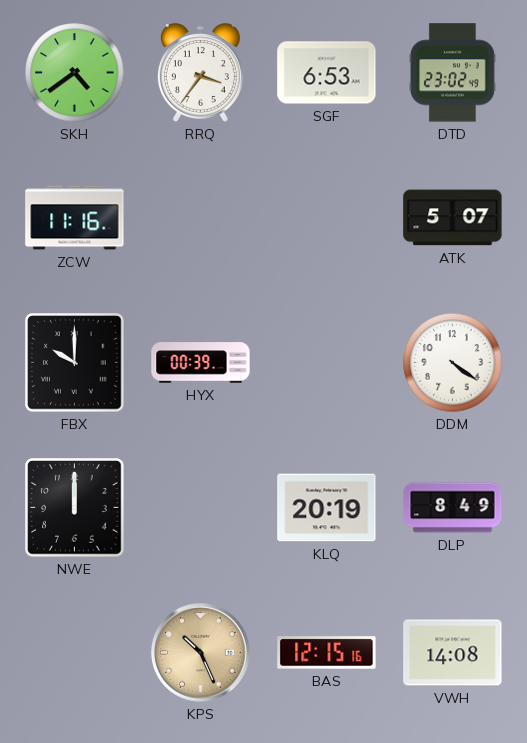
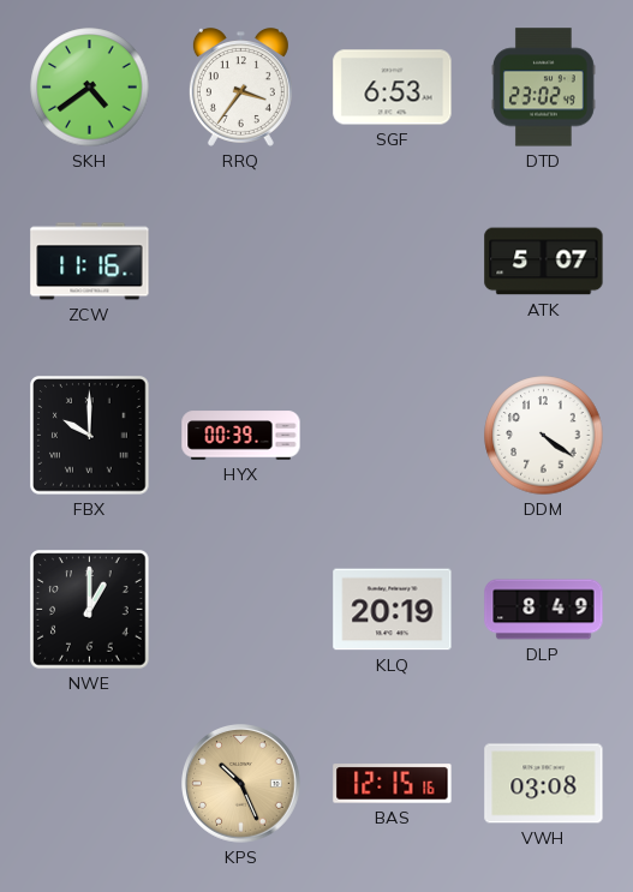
NWE: 12:00 -> 1:00 (90, 610)
VWH: 14:08 -> 03:08 (544, 784)
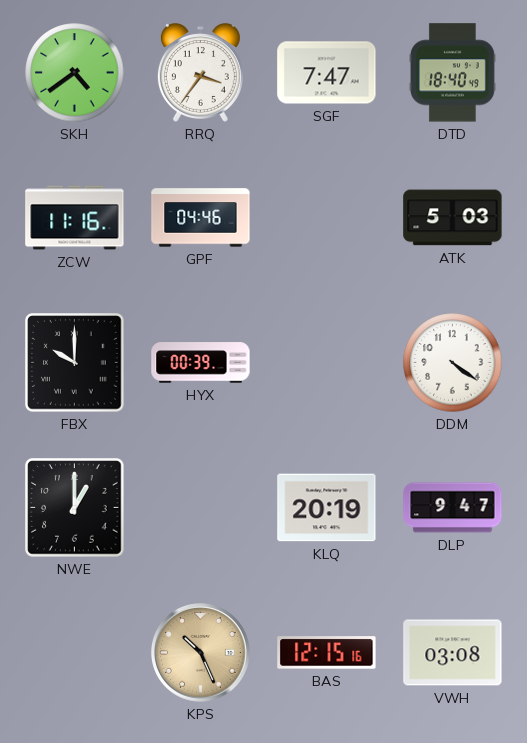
SGF: 6:53 -> 7:47 (327, 73)
DTD: 23:02 -> 18:40 (453, 73)
GPF: none -> 04:46 (201, 218)
ATK: 5:07 -> 5:03 (453, 218)
DLP: 8:49 -> 9:47 (453, 508)
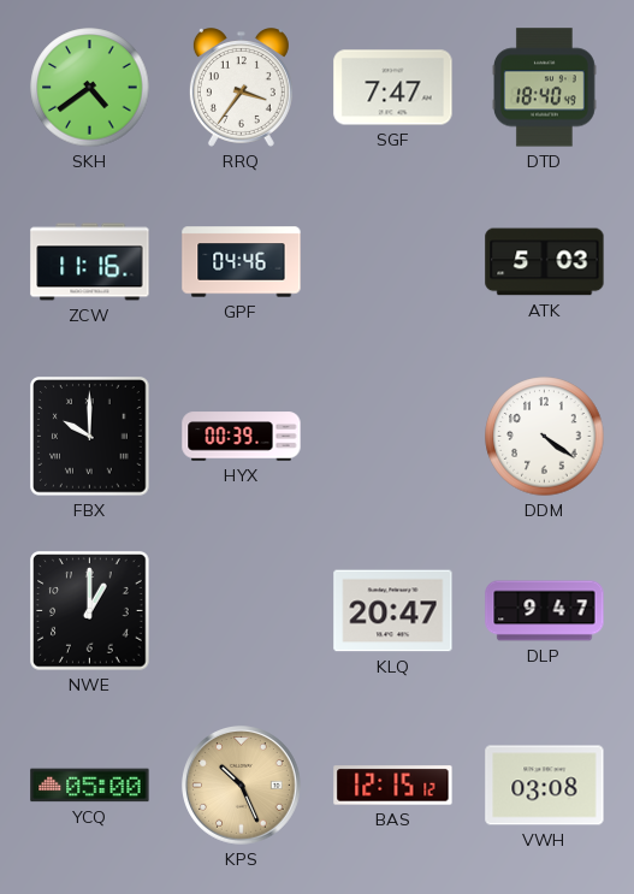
KLQ: 20:19 -> 20:47 (393, 611)
YCQ: none -> 05:00 (90, 786)
BAS: 12:15:16 -> 12:15:12 (393, 786)
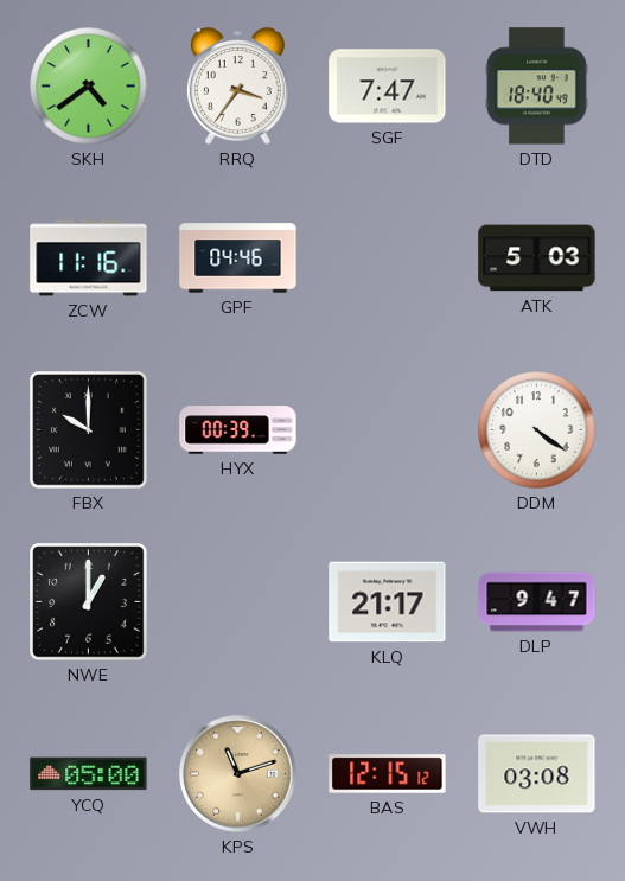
KLQ: 20:47 -> 21:17 (388, 602)
KPS: 10:26 -> 11:12 (238, 774)
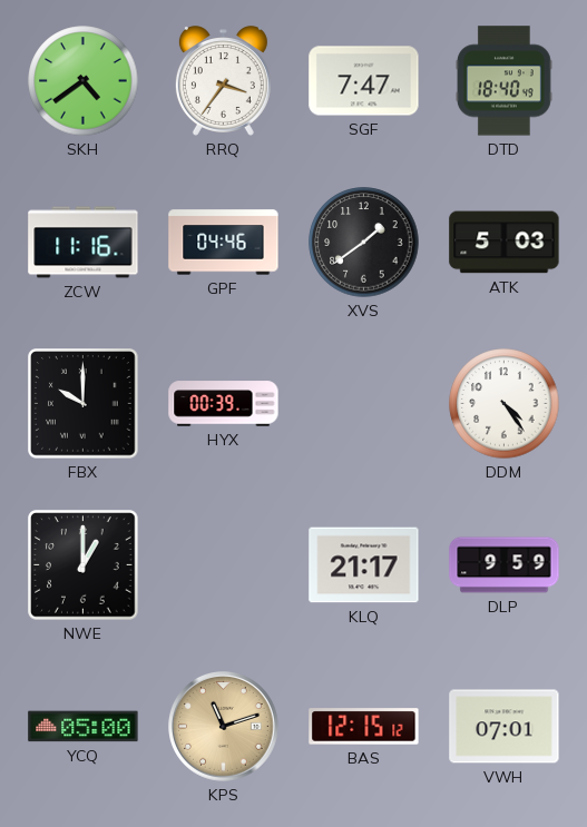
XVS: none -> 1:39 (364, 243)
DDM: 4:21 -> 4:24 (505, 404)
DLP: 9:47 -> 9:59 (505, 565)
VWH: 03:08 -> 07:01 (505, 727)
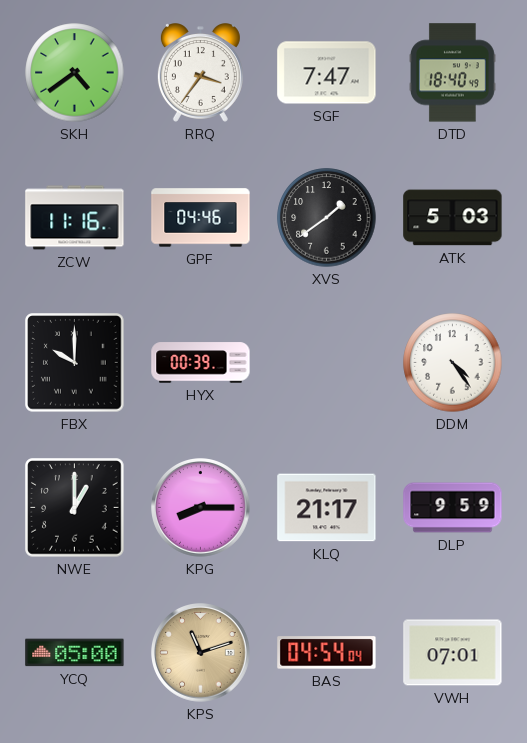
KPG: none -> 8:15 (201, 508)
BAS: 12:15 -> 04:54 (327, 653)
